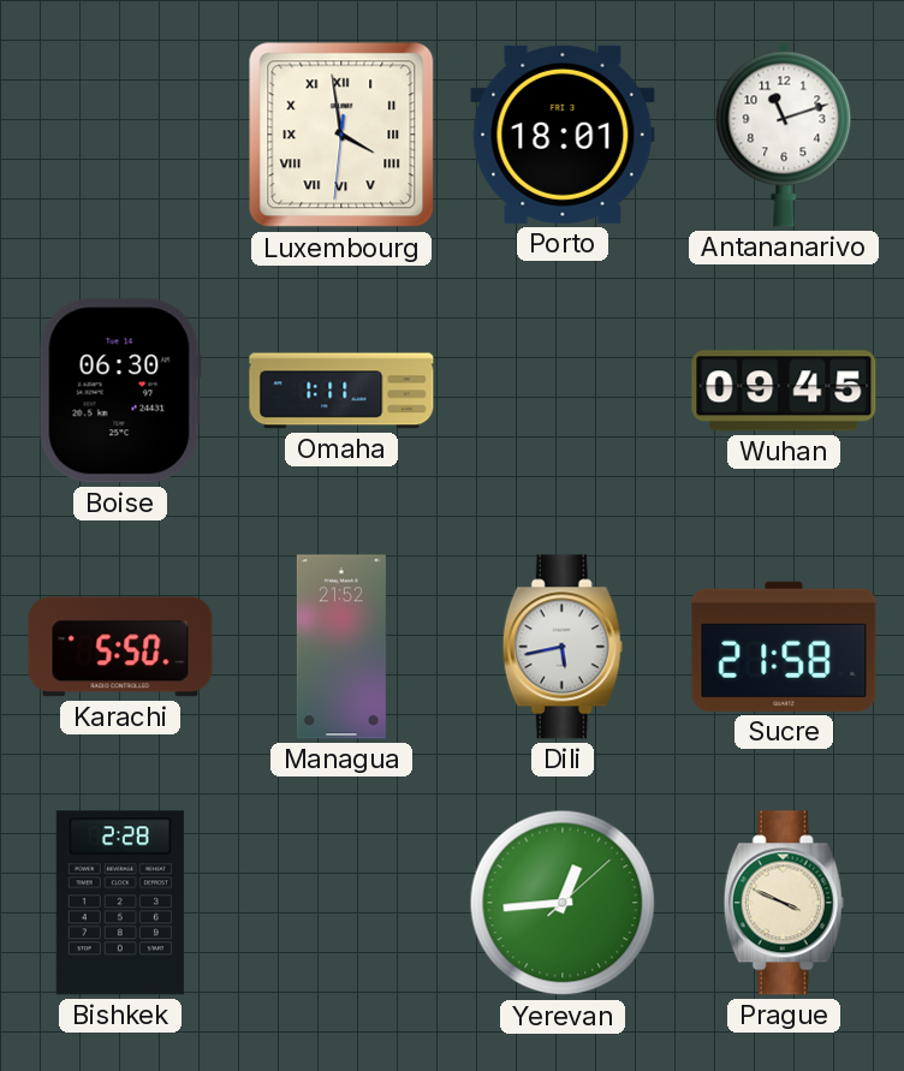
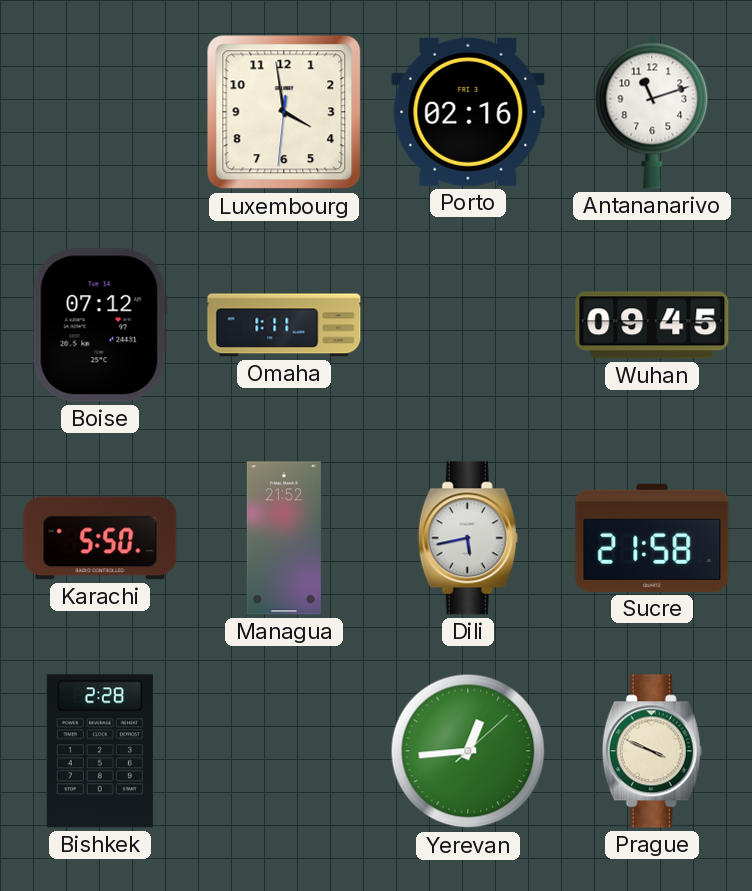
Luxembourg numerals: Roman -> Arabic (284, 112)
Porto: 18:01 -> 02:16 (468, 112)
Boise: 06:30 -> 07:12 (100, 325)
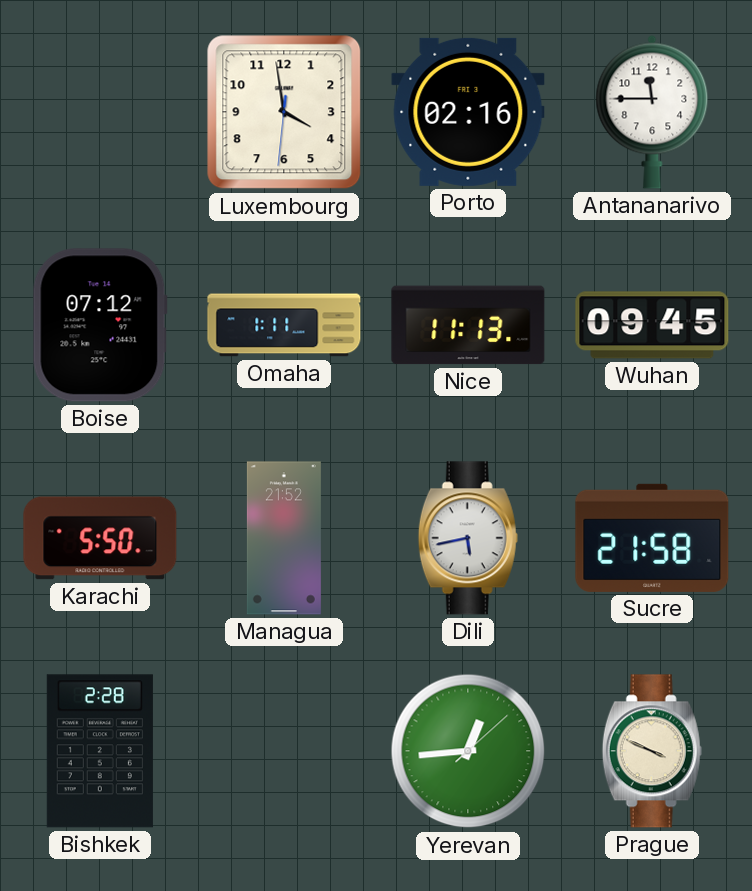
Antananarivo: 11:12 -> 11:45 (652, 112)
Nice: none -> 11:13 (468, 325)
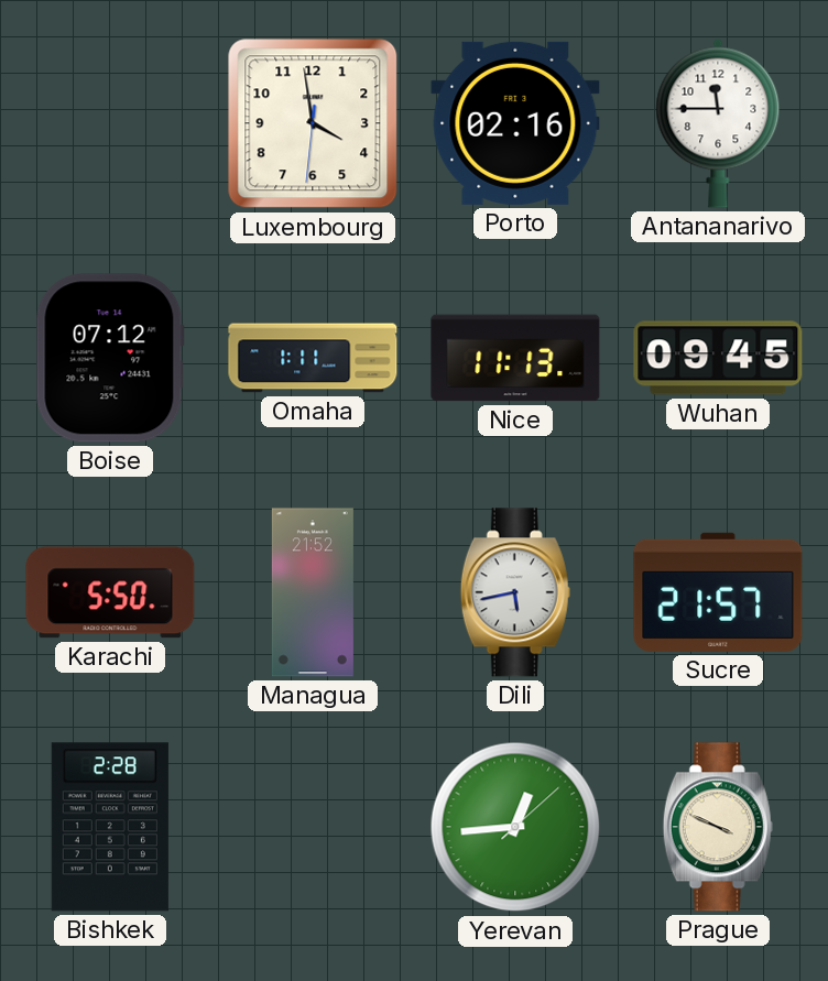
Sucre: 21:58 -> 21:57 (718, 592)
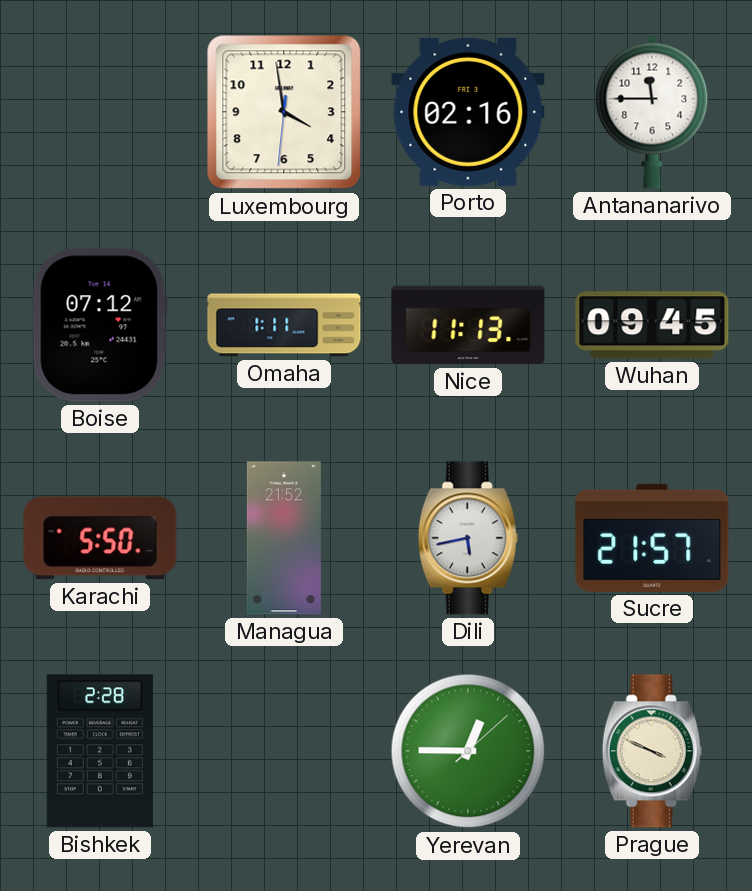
Yerevan: 12:44 -> 12:45 (468, 751)
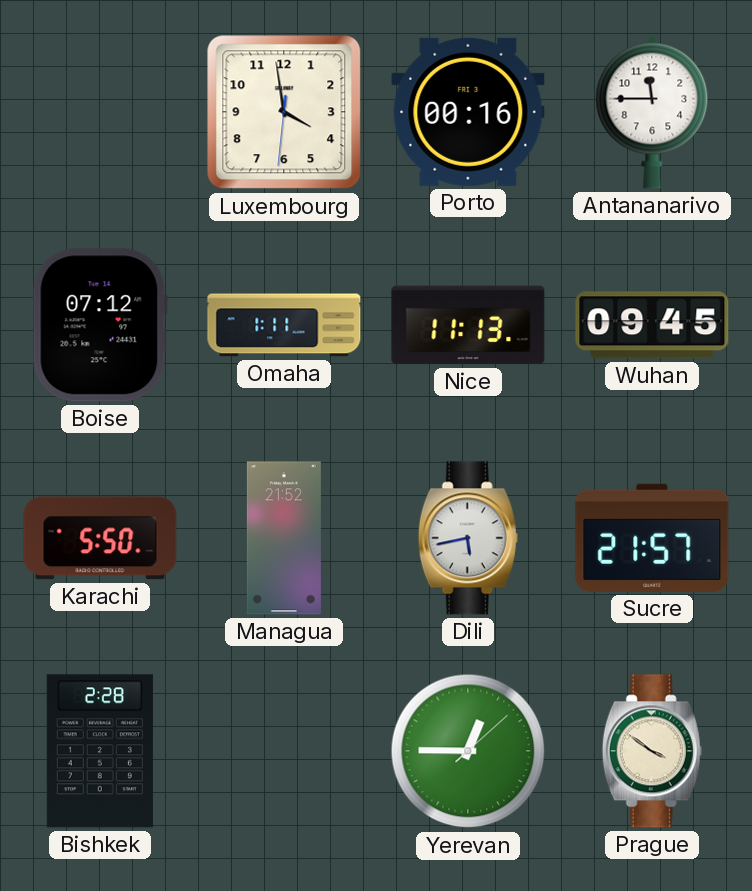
Porto: 02:16 -> 00:16 (468, 112)
Prague: 3:49 -> 3:51 (652, 751)
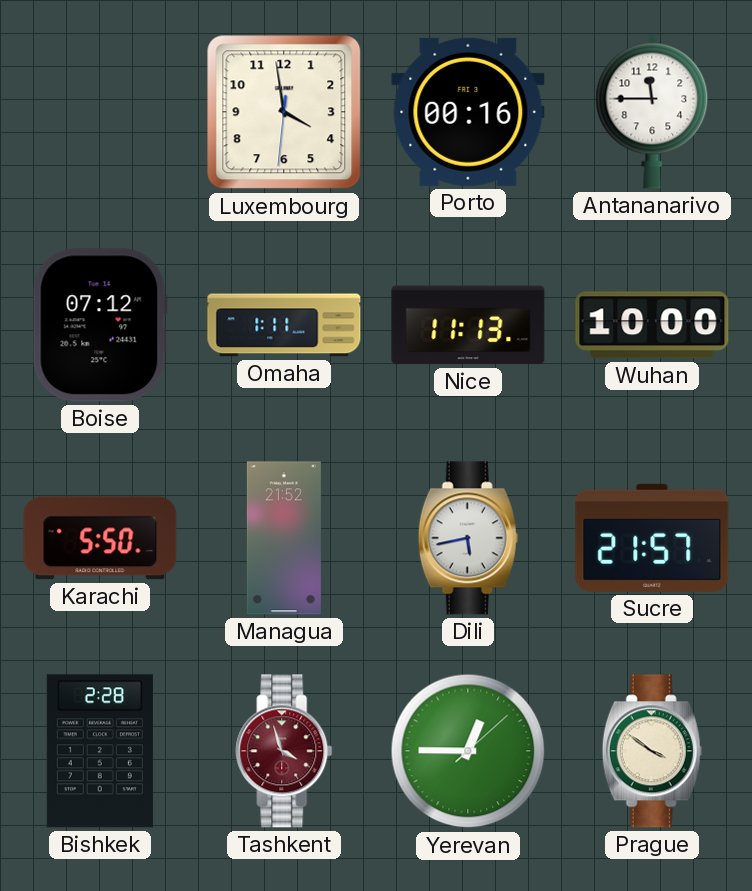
Wuhan: 09:45 -> 10:00 (652, 325)
Tashkent: none -> 3:57 (284, 751)
